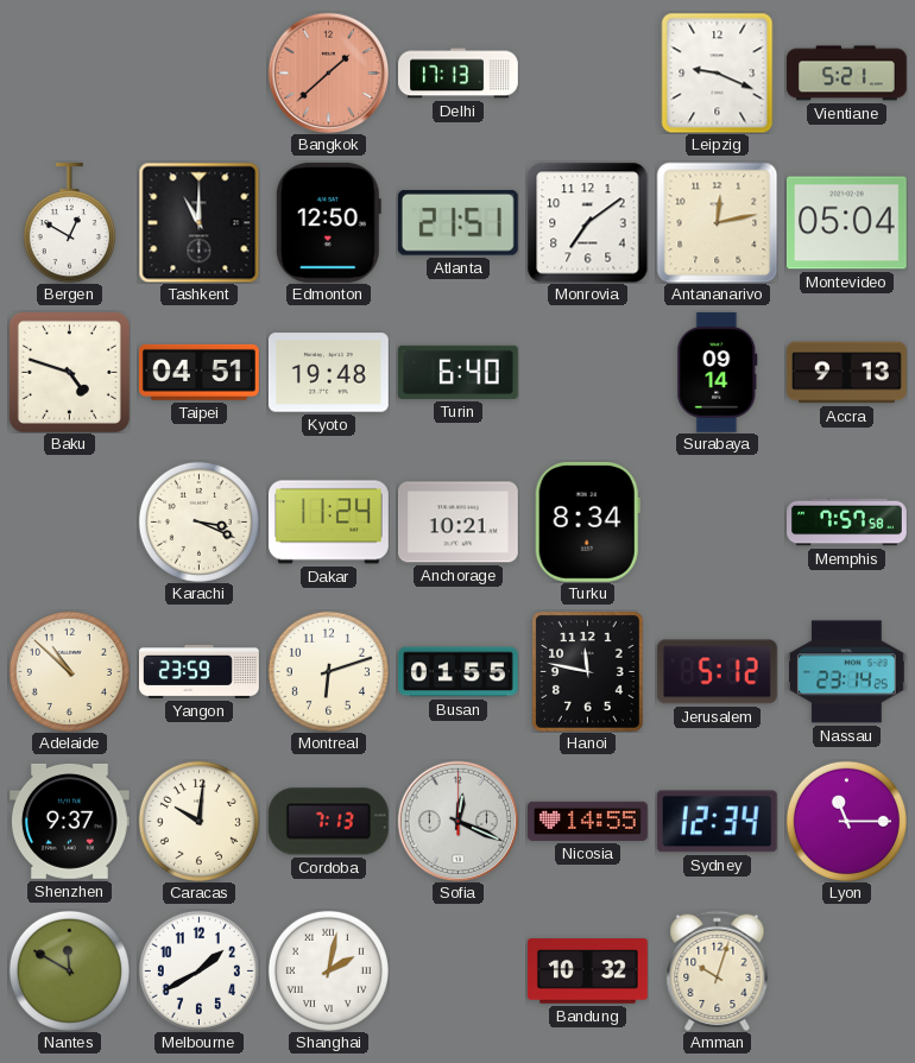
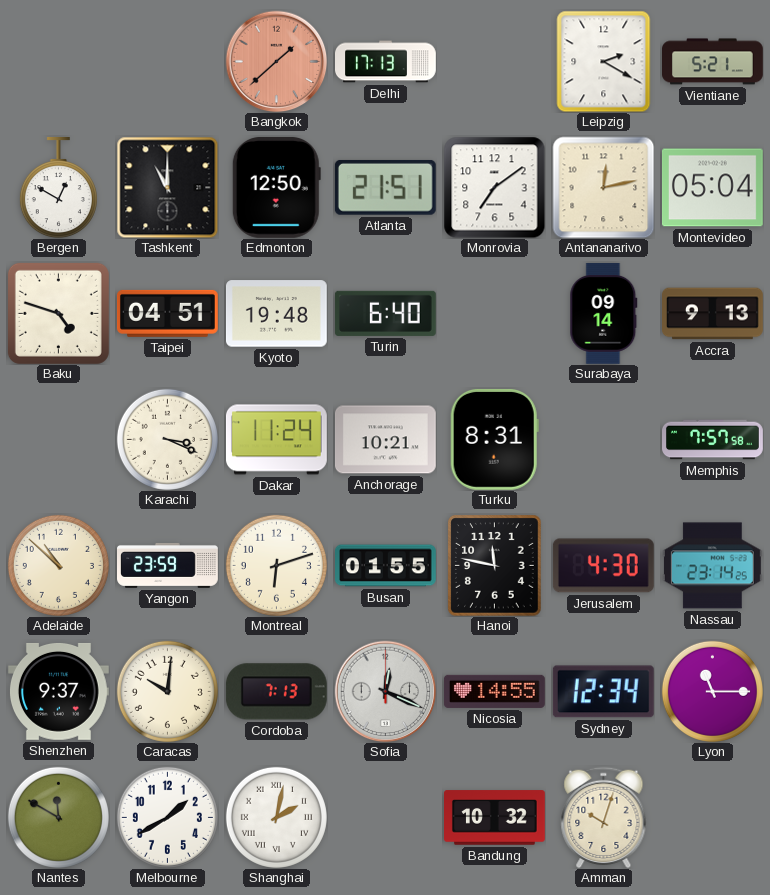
Leipzig: 9:19 -> 2:20 (604, 61)
Turku: 8:34 -> 8:31 (494, 439)
Jerusalem: 5:12 -> 4:30 (603, 566)
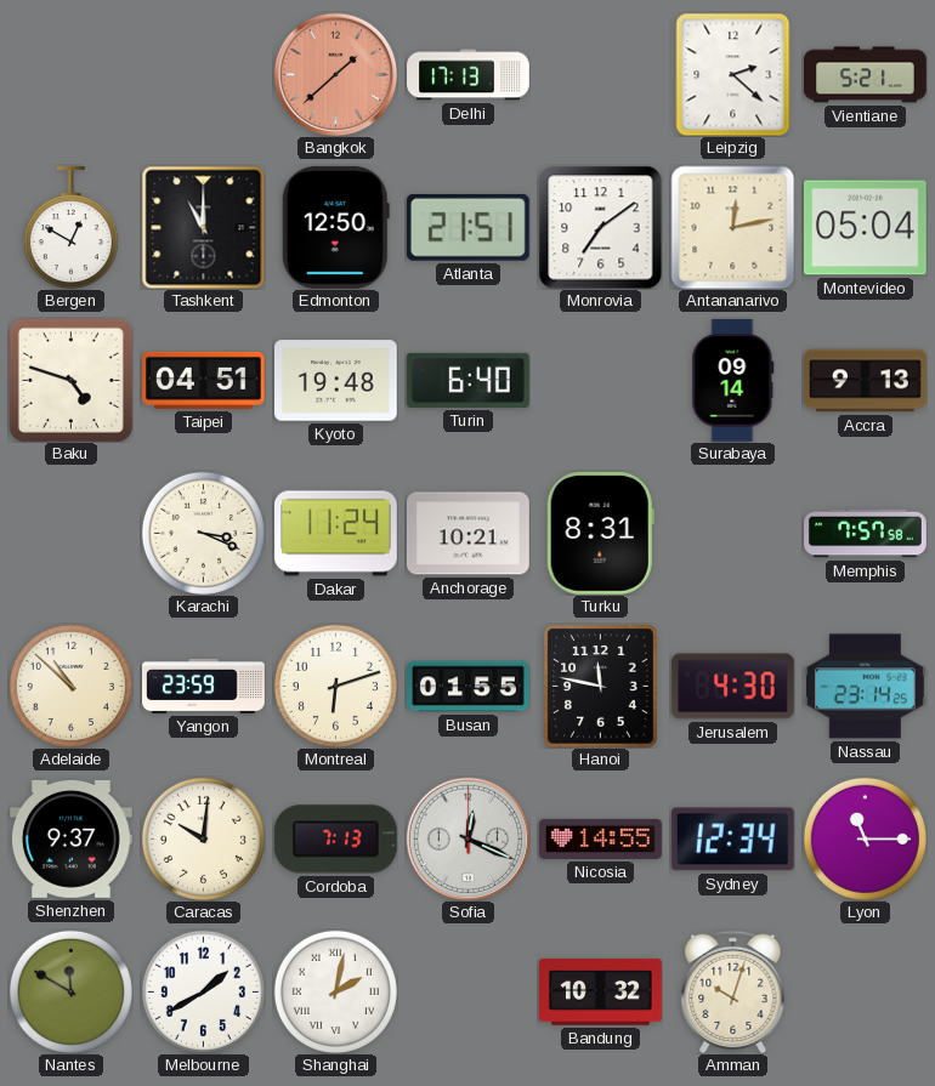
Leipzig: 2:20 -> 2:22 (733, 74)
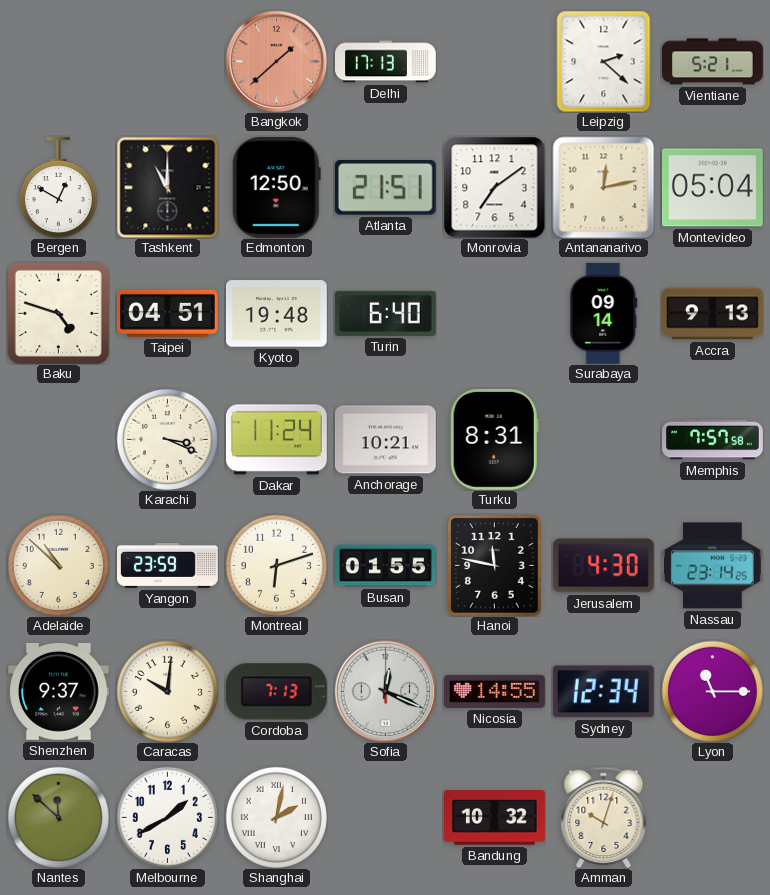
Nantes: 11:50 -> 11:52 (58, 817)
